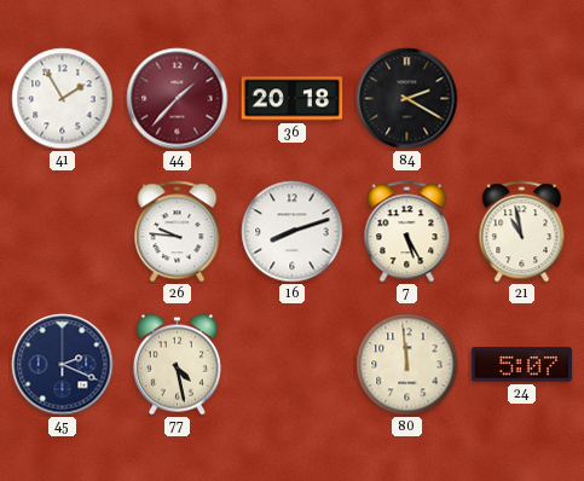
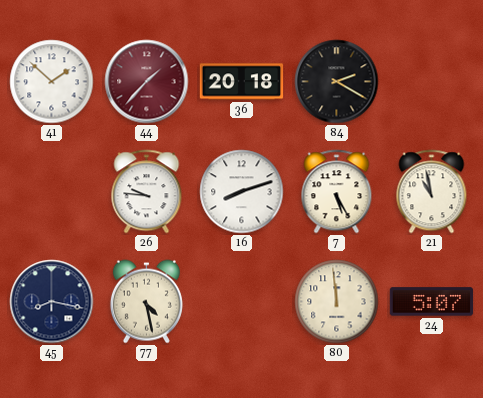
41: 1:55 -> 1:52 (52, 82)
45: 2:19 -> 8:17 (52, 302)
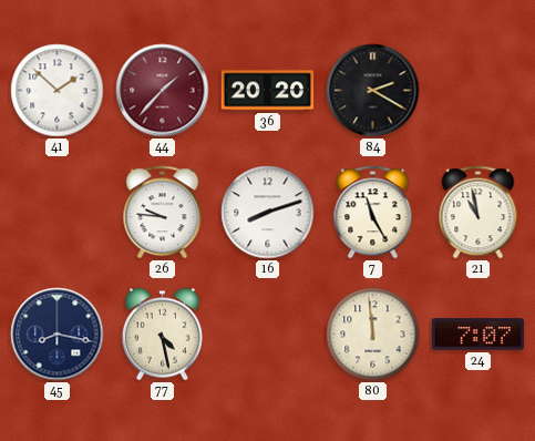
36: 20:18 -> 20:20 (268, 91)
7: 5:25 -> 11:25 (373, 213)
24: 5:07 -> 7:07 (479, 335)
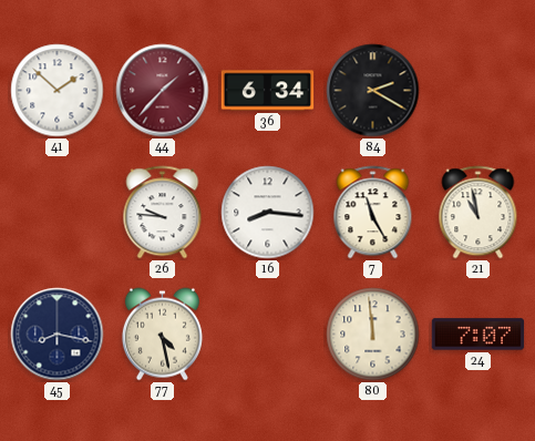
36: 20:20 -> 6:34 (268, 91)
16: 8:12 -> 8:16 (268, 213)
